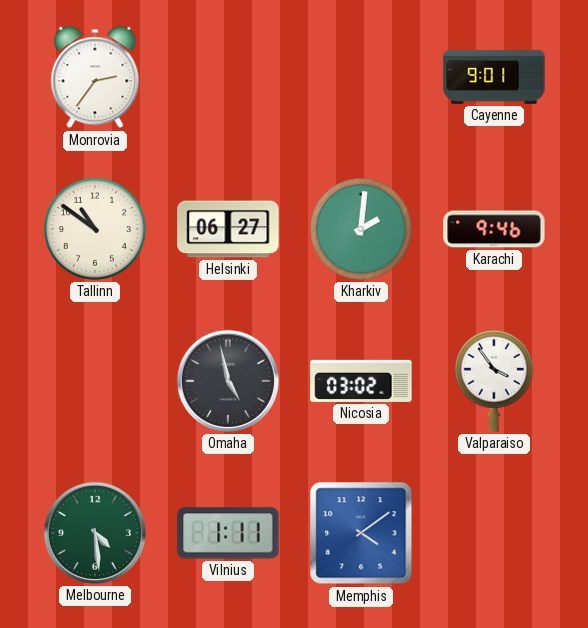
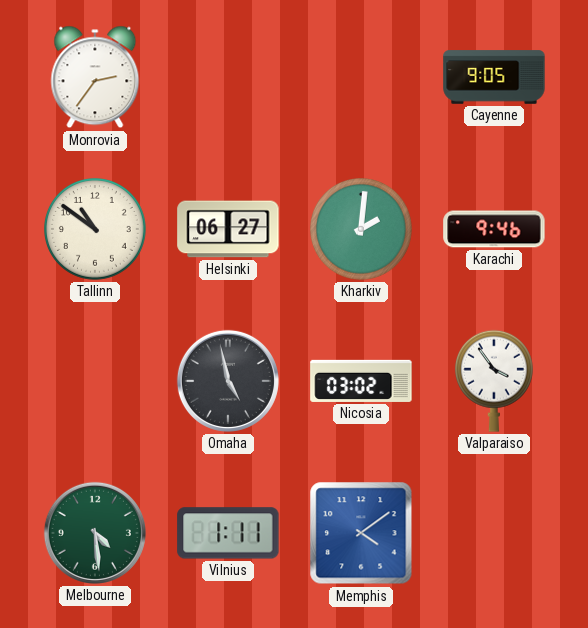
Cayenne: 9:01 -> 9:05 (494, 77)
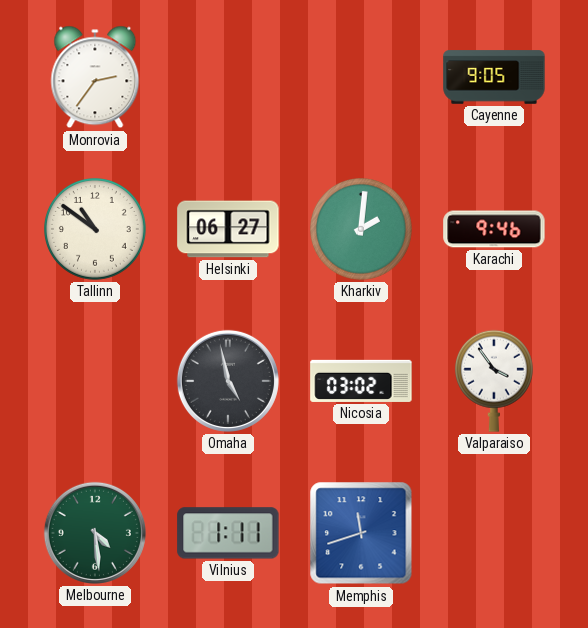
Memphis: 4:09 -> 11:42 (361, 533)
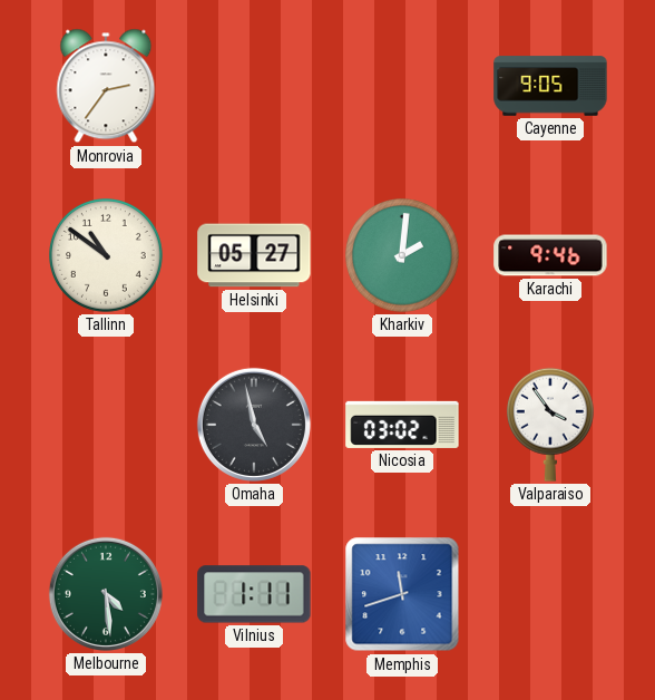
Helsinki: 06:27 -> 05:27 (254, 255)
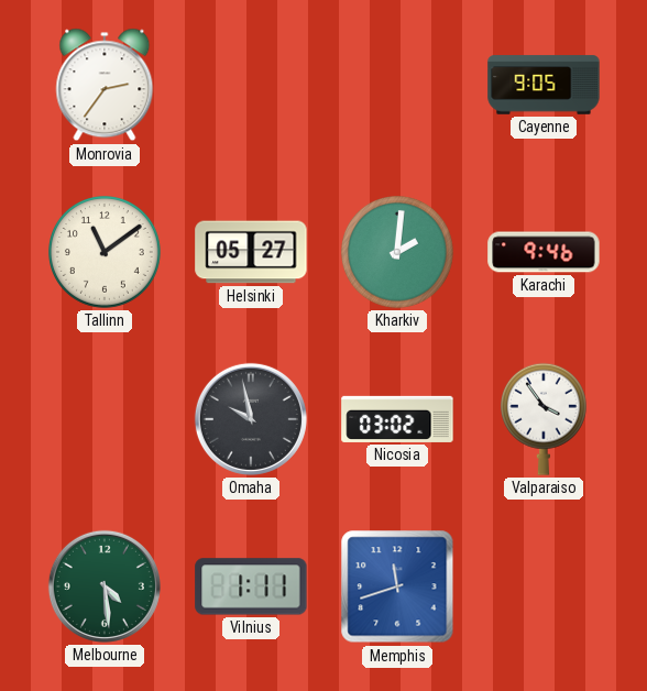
Tallinn: 10:51 -> 11:09 (106, 253)
Omaha: 4:58 -> 9:58 (251, 419)
